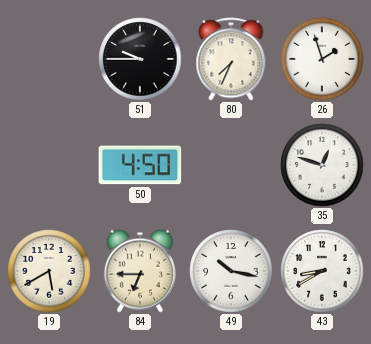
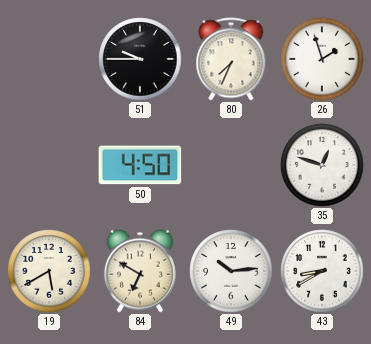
84: 6:45 -> 6:50 (140, 271)
49: 10:17 -> 10:14 (231, 271)
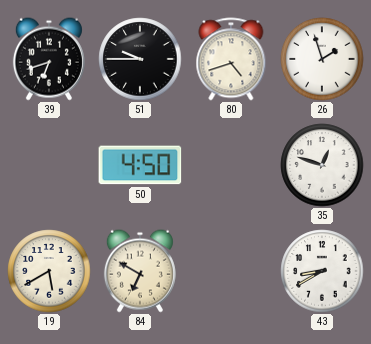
39: none -> 6:42 (49, 59)
80: 7:34 -> 4:42 (231, 59)
49: 10:14 -> none (231, 271)
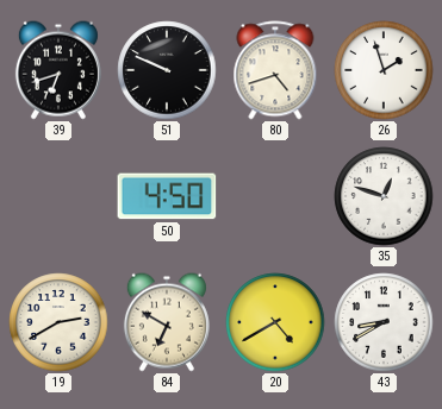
51: 9:45 -> 9:49 (167, 70)
19: 5:40 -> 2:40 (58, 322)
20: none -> 4:40 (275, 322)
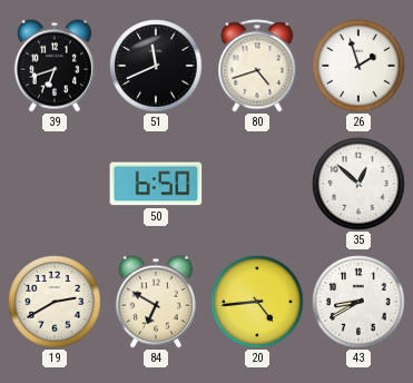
51: 9:49 -> 11:41 (156, 66)
50: 4:50 -> 6:50 (156, 184)
35: 12:48 -> 12:52 (358, 184)
20: 4:40 -> 4:44 (257, 302)
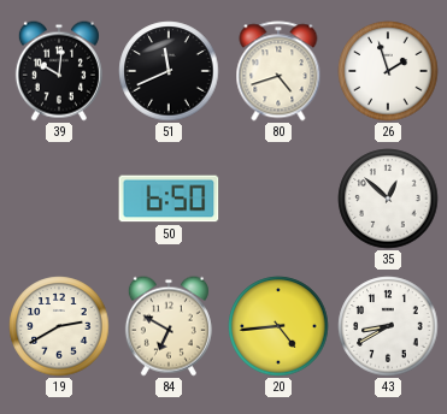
39: 6:42 -> 10:01 (59, 71)
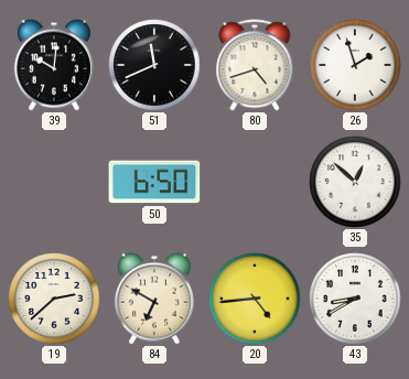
19: 2:40 -> 2:38 (54, 299)
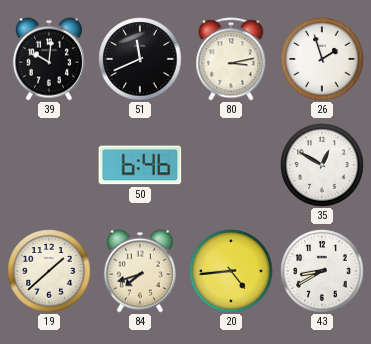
80: 4:42 -> 3:13 (231, 59)
50: 6:50 -> 6:46 (140, 165)
35: 12:52 -> 12:50 (322, 165)
19: 2:38 -> 1:38 (49, 271)
84: 6:50 -> 7:42 (140, 271)
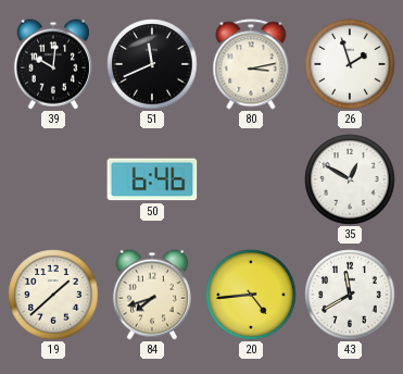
43: 8:40 -> 11:40 (350, 295)
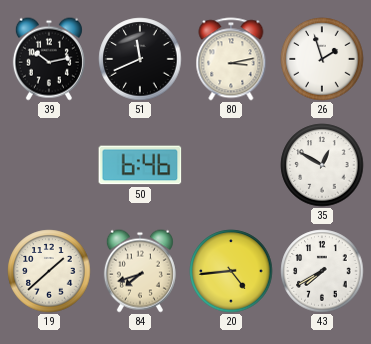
39: 10:01 -> 10:13 (49, 59)
43: 11:40 -> 7:40 (322, 271)
